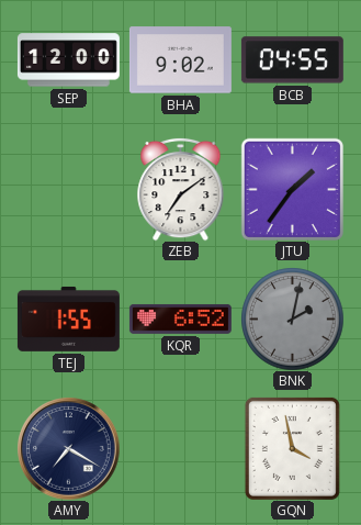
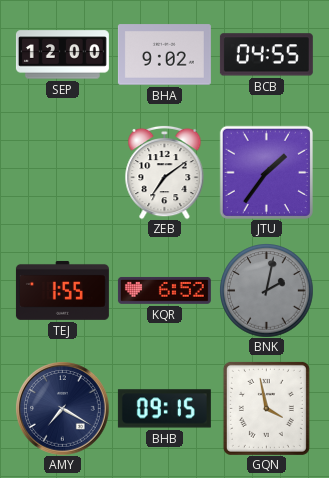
BHB: none -> 09:15 (164, 409)
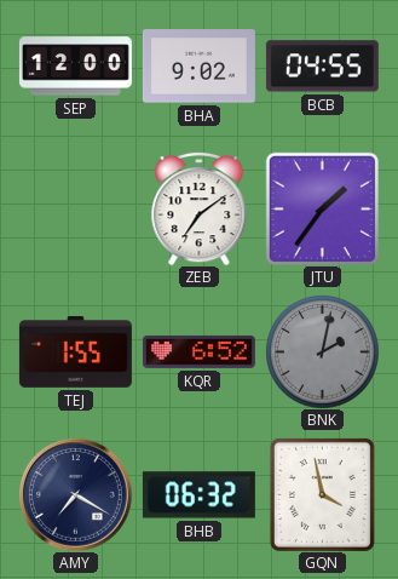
BHB: 09:15 -> 06:32 (198, 495)
